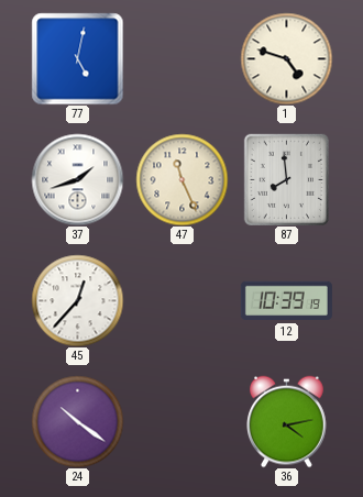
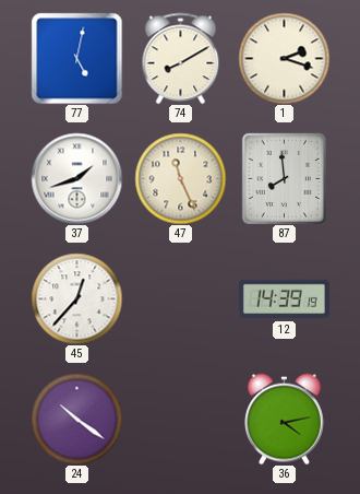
74: none -> 8:10 (181, 58)
1: 4:48 -> 2:18 (284, 58)
12: 10:39 -> 14:39 (284, 299)
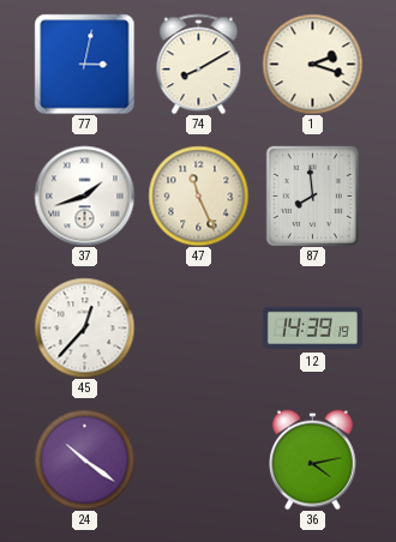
77: 5:02 -> 3:02 (84, 64)
